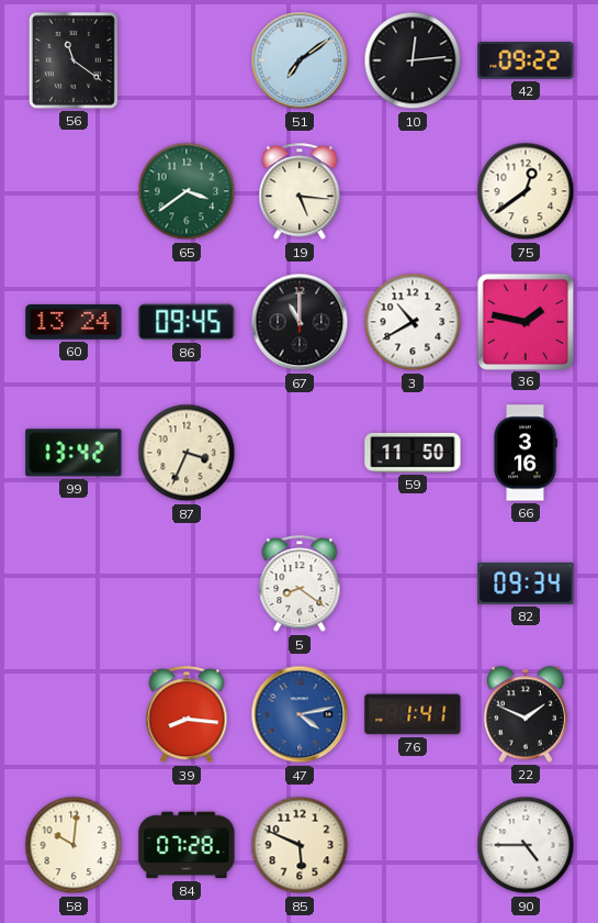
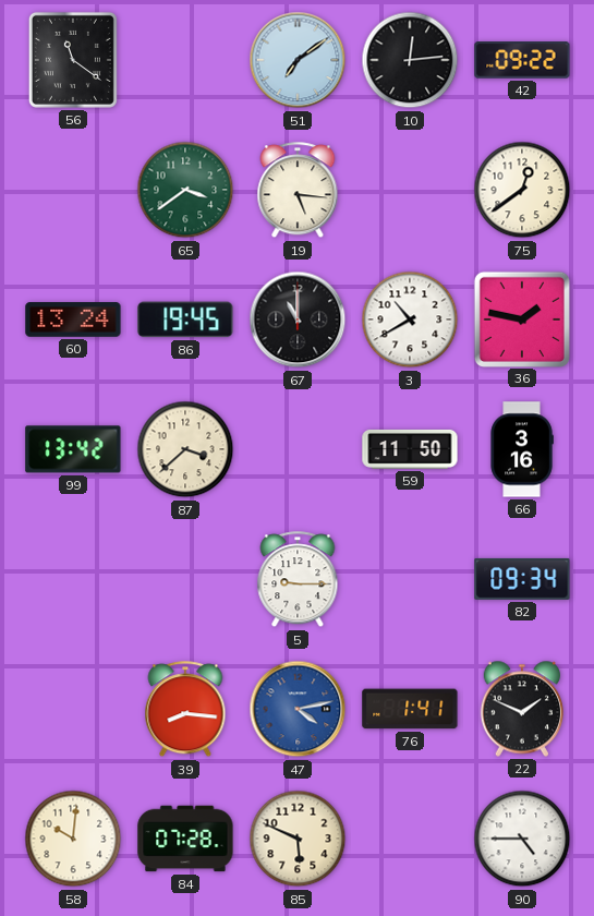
86: 09:45 -> 19:45 (185, 320)
87: 3:34 -> 3:38 (185, 449)
5: 8:21 -> 9:15 (298, 580)
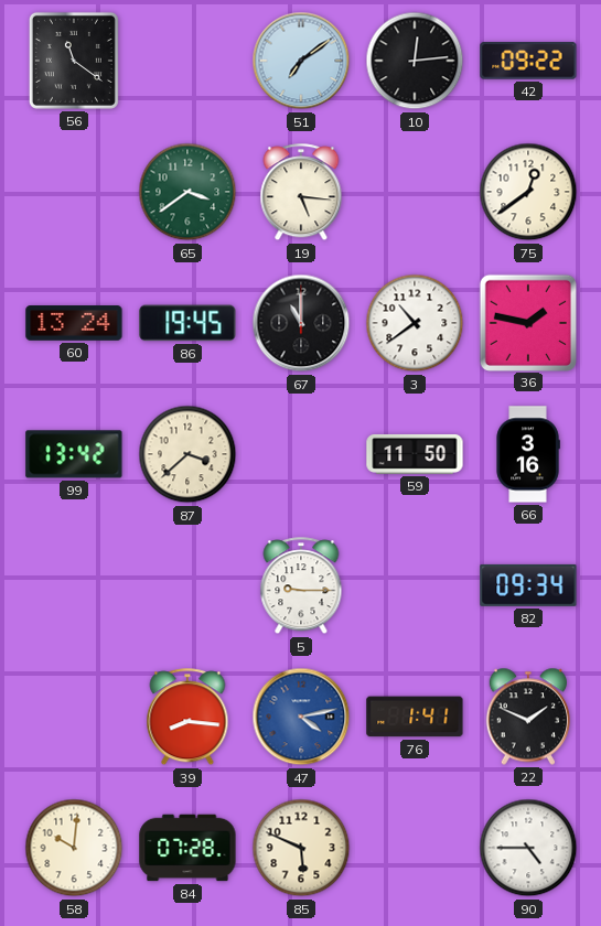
3: 10:40 -> 10:39 (415, 323)
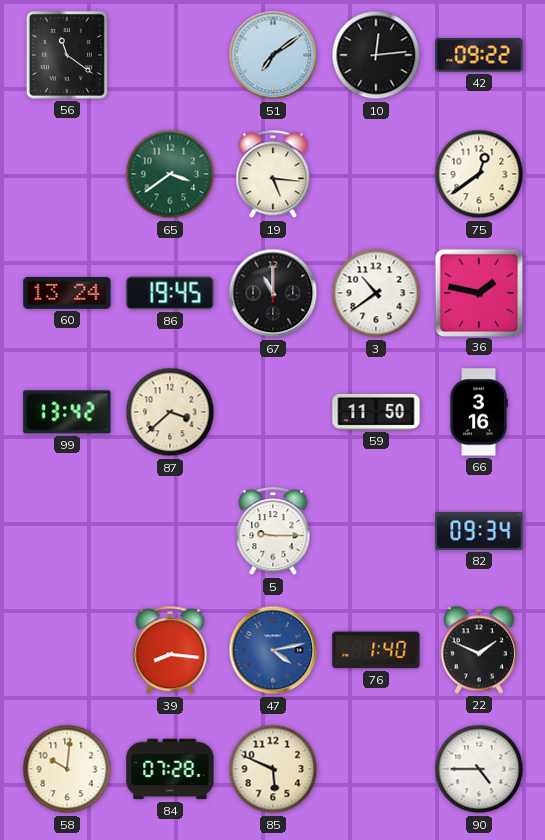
76: 1:41 -> 1:40 (376, 650)
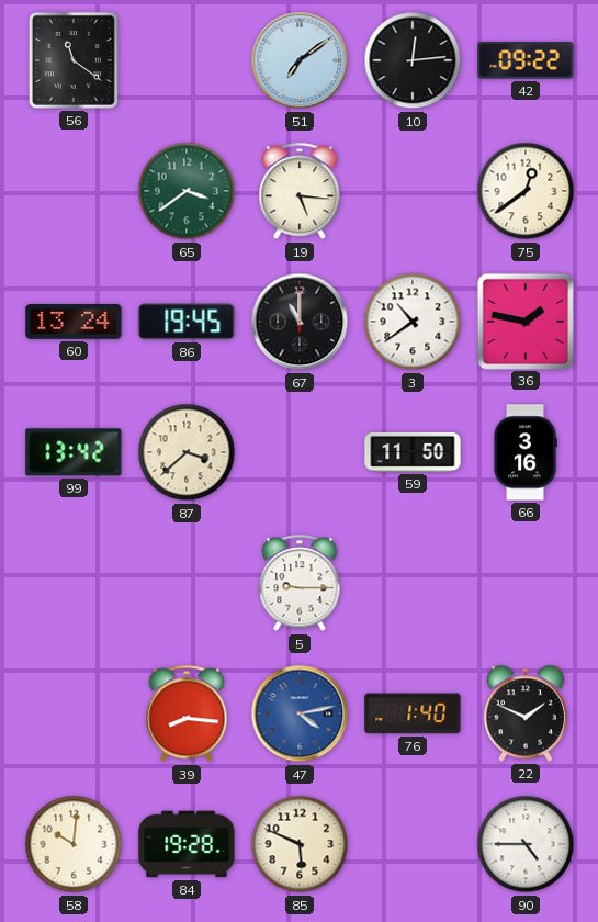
82: 09:34 -> none (479, 531)
84: 07:28 -> 19:28 (187, 844)
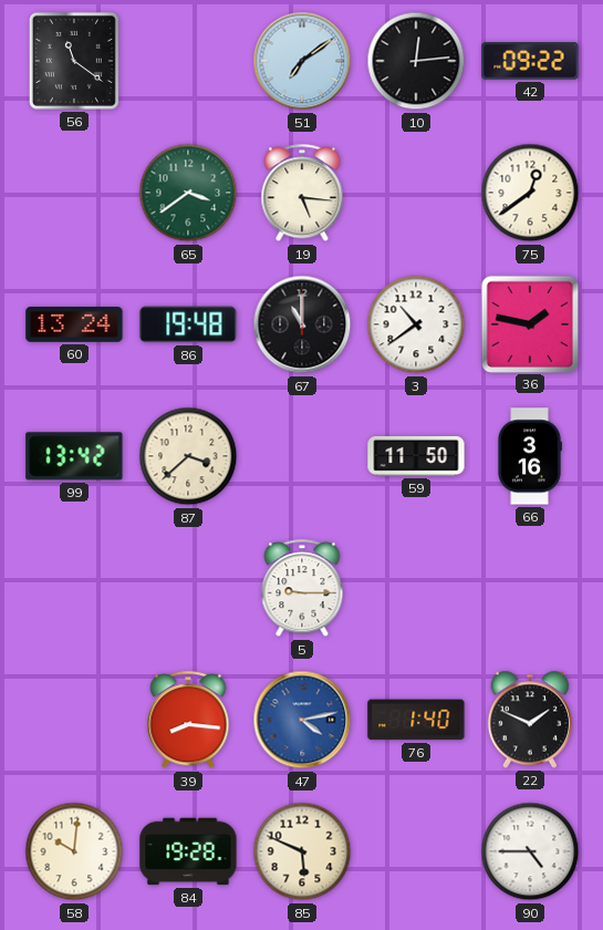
86: 19:45 -> 19:48 (188, 324)
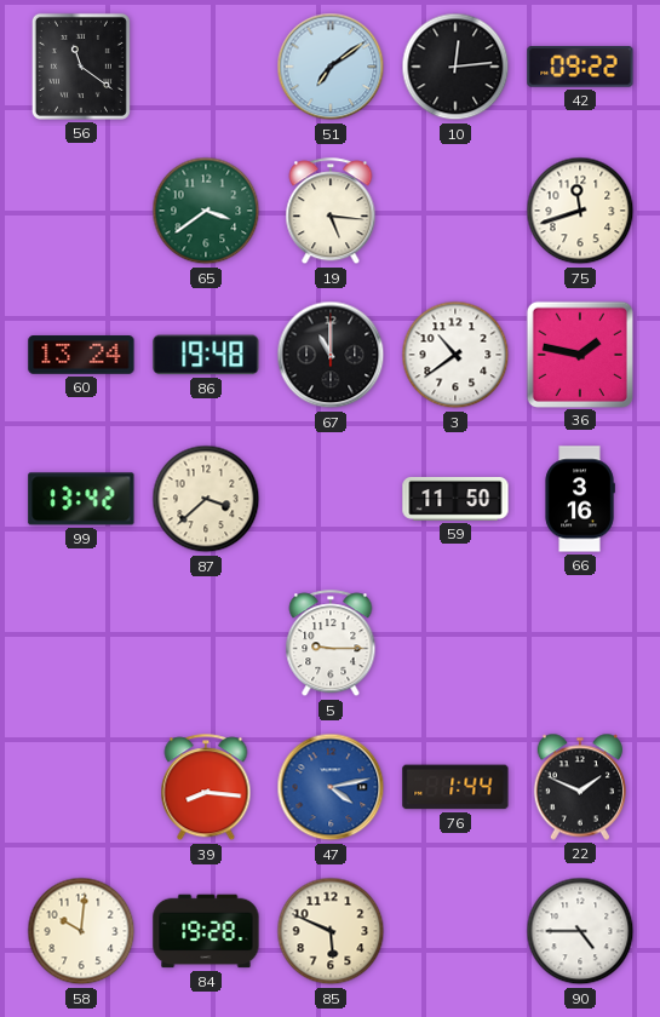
75: 12:39 -> 11:42 (580, 211)
76: 1:40 -> 1:44 (455, 787)
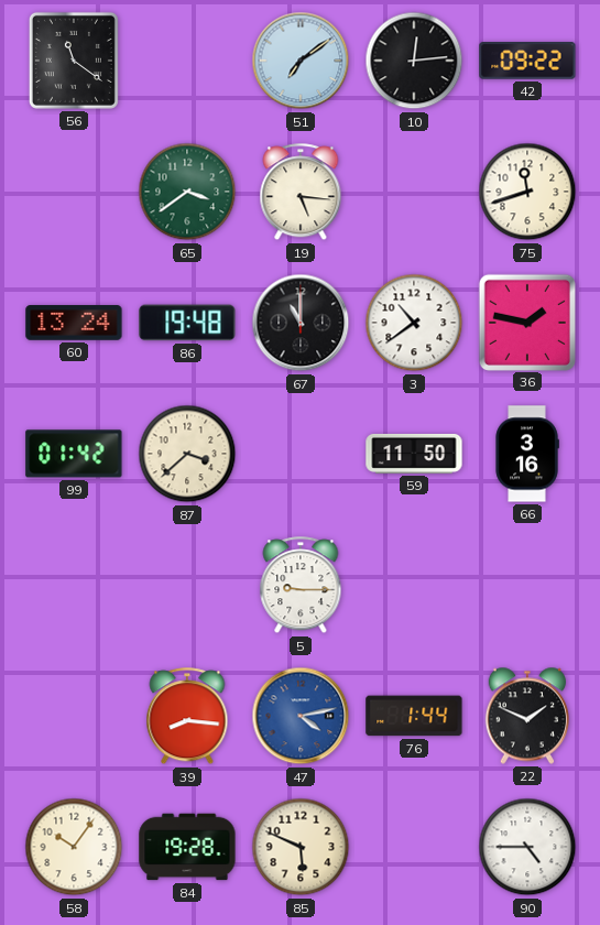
99: 13:42 -> 01:42 (74, 454)
58: 10:01 -> 10:06 (74, 847)
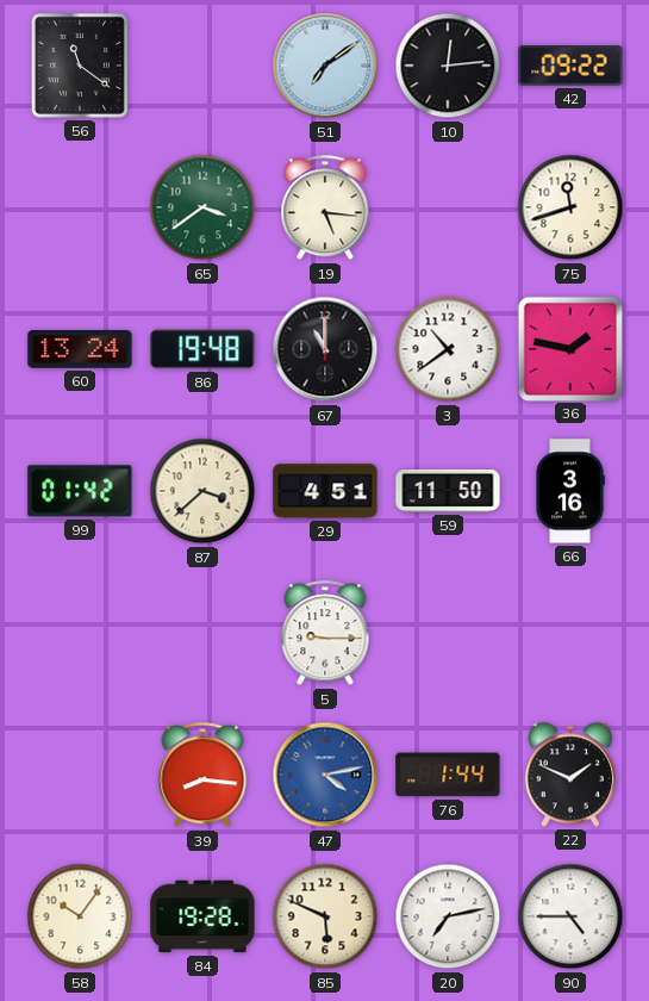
29: none -> 4:51 (325, 491)
20: none -> 7:13 (448, 916)
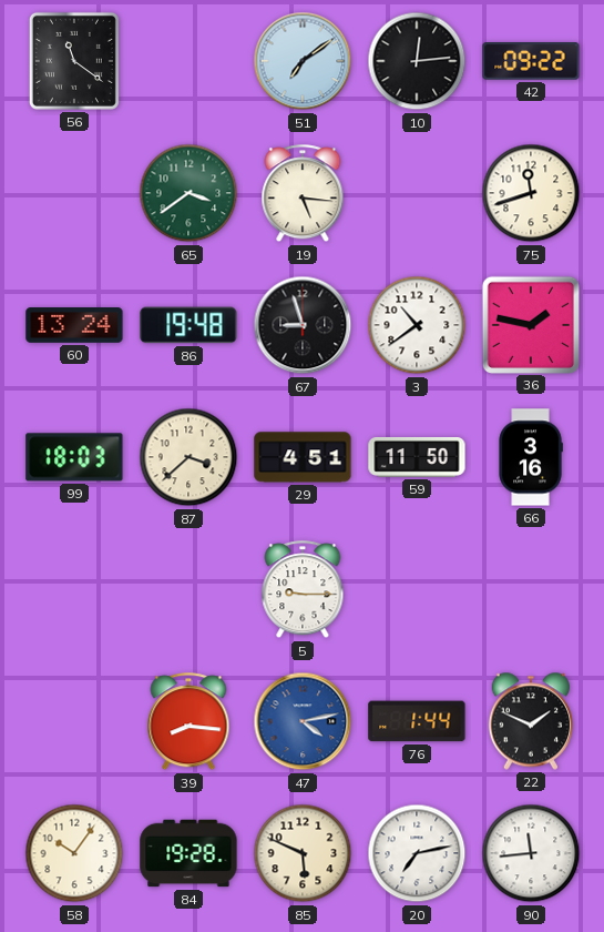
67: 11:00 -> 8:57 (303, 325)
99: 01:42 -> 18:03 (74, 457)
90: 4:45 -> 11:44 (531, 853)
